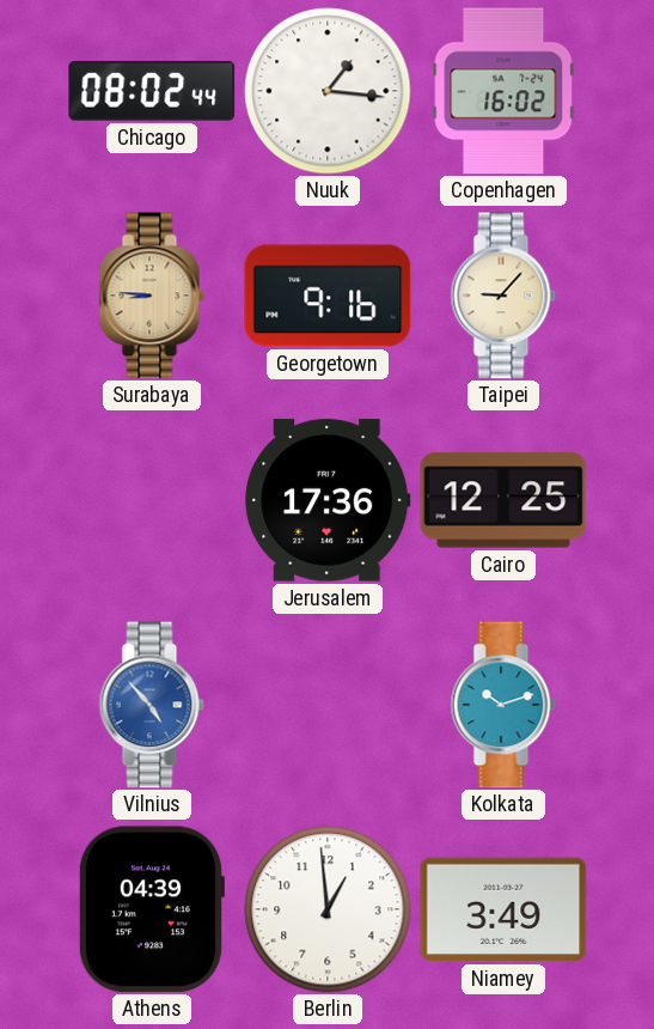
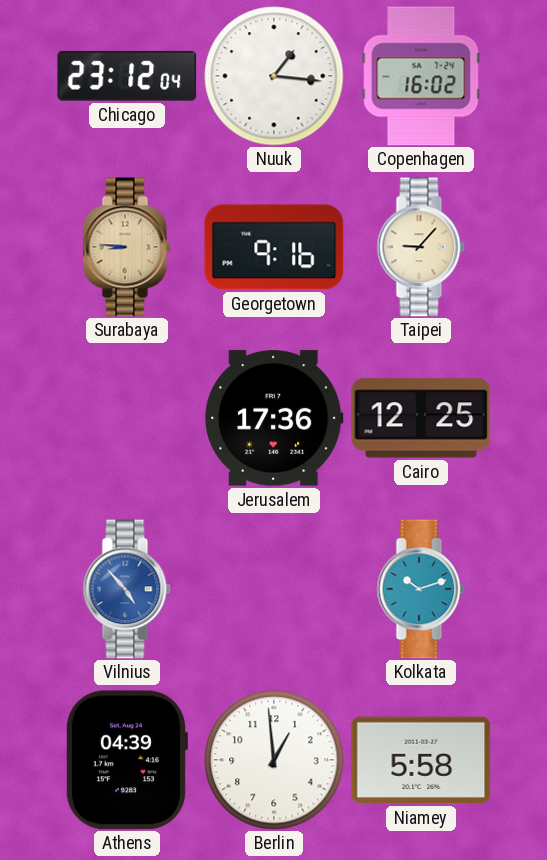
Chicago: 08:02 -> 23:12 (127, 76)
Niamey: 3:49 -> 5:58 (421, 760)
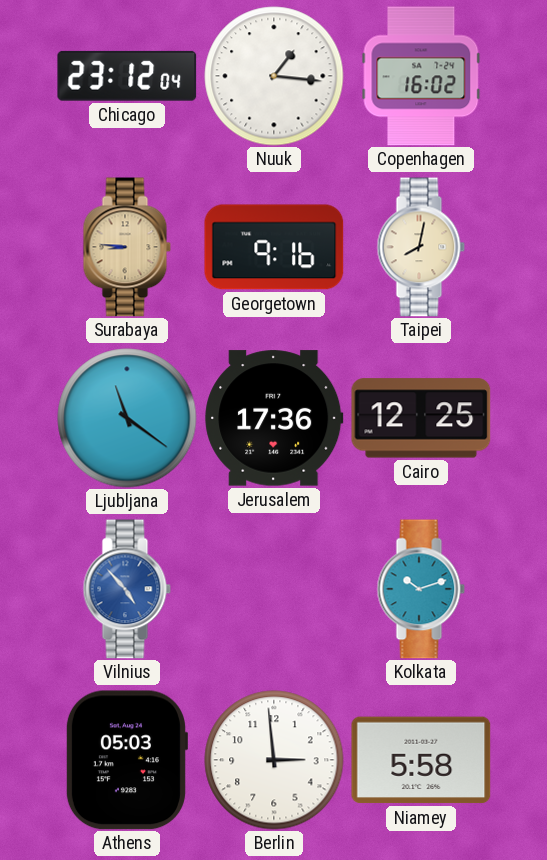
Taipei: 9:07 -> 8:02 (421, 247)
Ljubljana: none -> 11:21 (127, 418)
Athens: 04:39 -> 05:03 (126, 760)
Berlin: 12:59 -> 2:59 (274, 760)
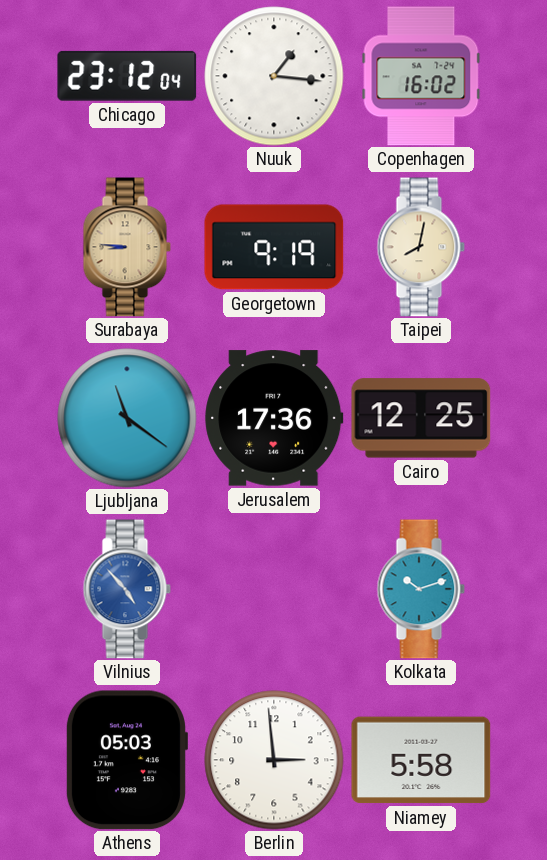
Georgetown: 9:16 -> 9:19 (274, 247)
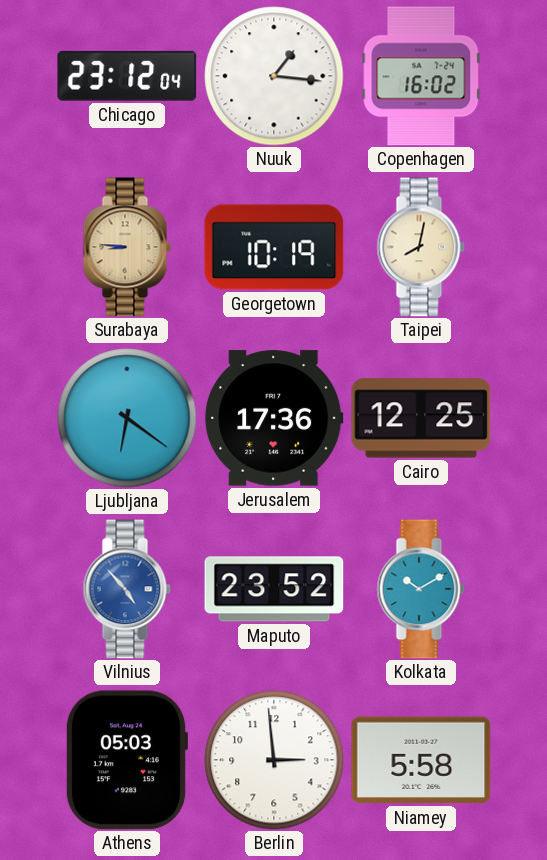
Georgetown: 9:19 -> 10:19 (274, 247)
Ljubljana: 11:21 -> 6:21 (127, 418)
Maputo: none -> 23:52 (274, 589)
Kolkata: 10:12 -> 10:10 (421, 589)
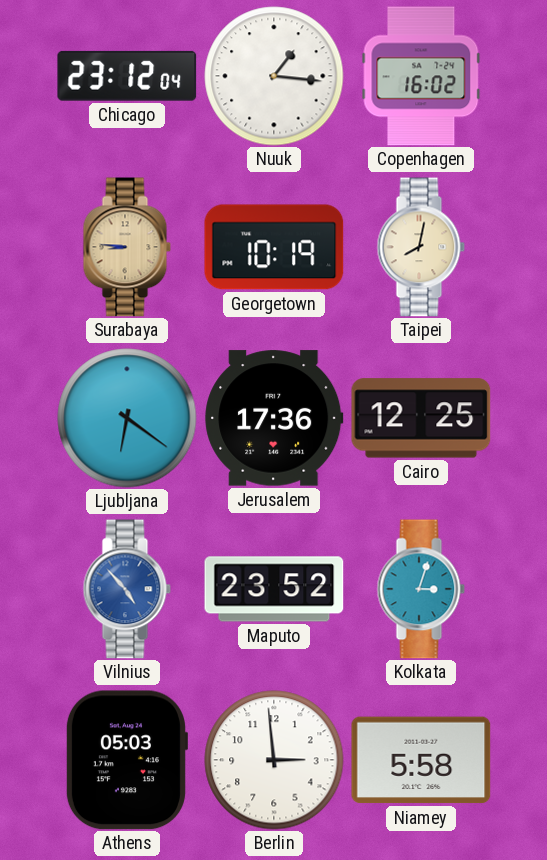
Kolkata: 10:10 -> 3:03 (421, 589)
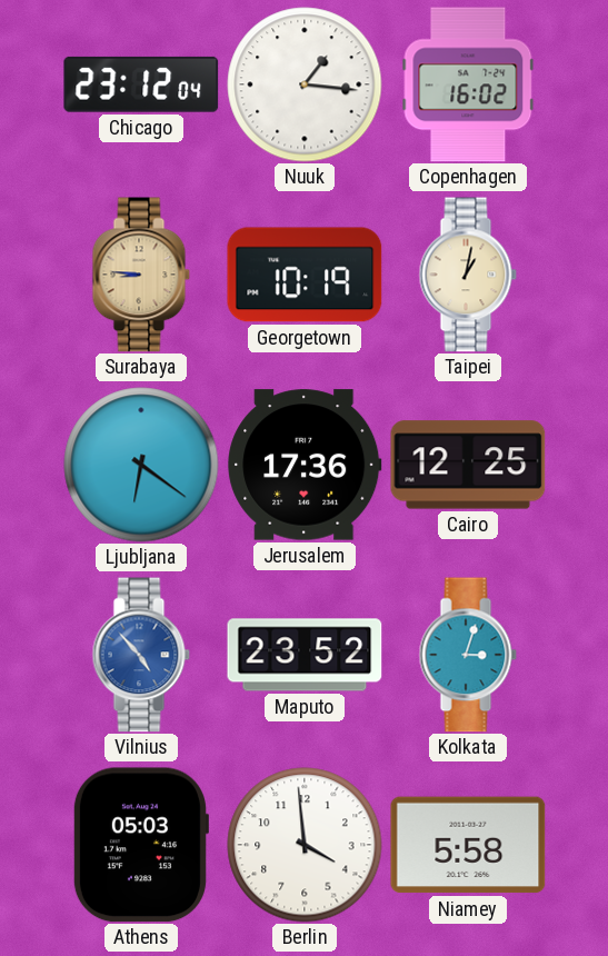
Taipei: 8:02 -> 1:02 (468, 275)
Berlin: 2:59 -> 3:59 (305, 845)
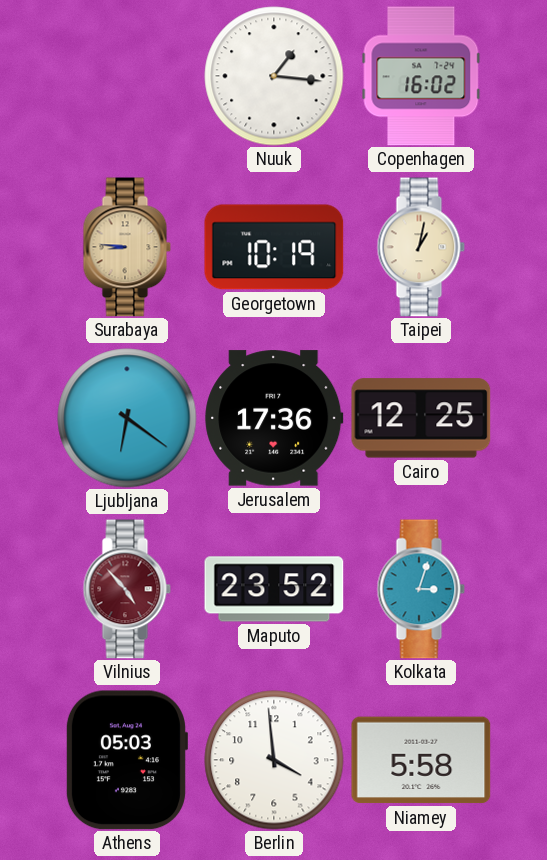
Chicago: 23:12 -> none (141, 84)
Vilnius dial: blue -> burgundy (127, 589)
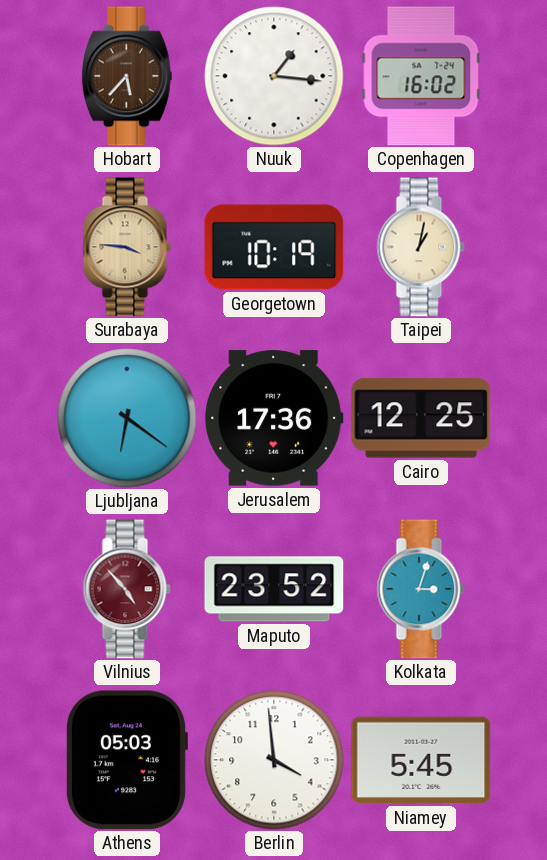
Hobart: none -> 5:37 (127, 76)
Surabaya: 8:46 -> 3:46 (127, 247)
Niamey: 5:58 -> 5:45 (421, 760)
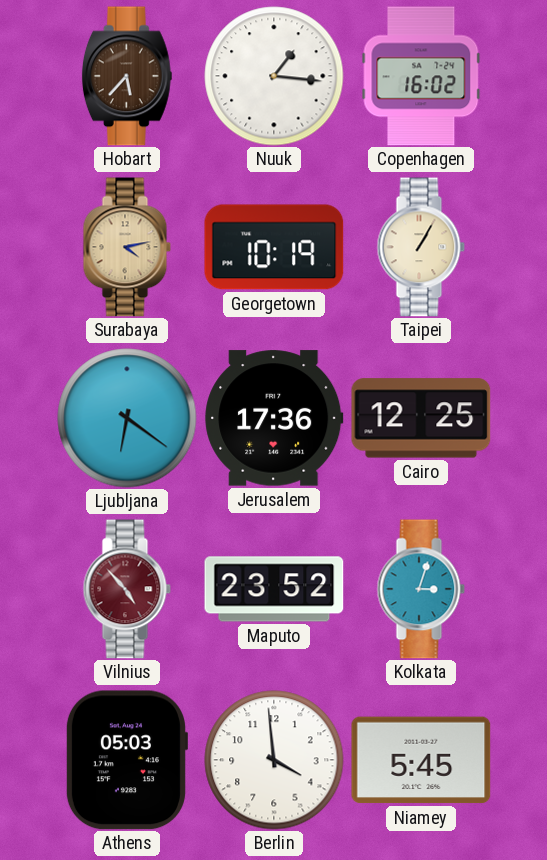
Surabaya: 3:46 -> 4:13 (127, 247)
Taipei: 1:02 -> 1:05 (421, 247)
